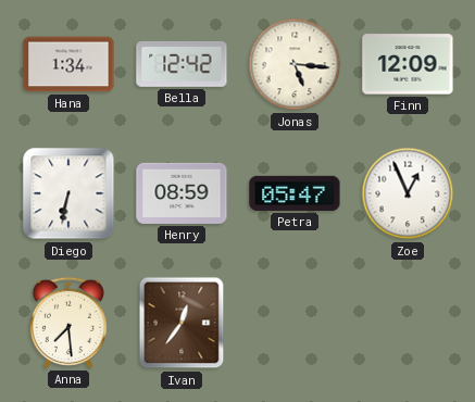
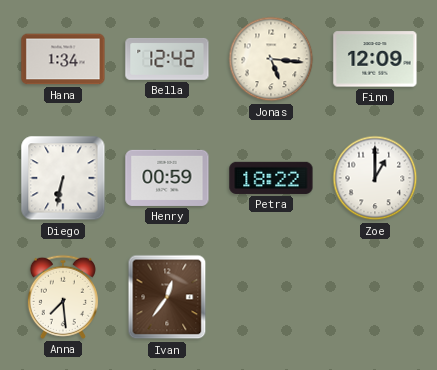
Henry: 08:59 -> 00:59 (167, 178)
Petra: 05:47 -> 18:22 (271, 178)
Zoe: 12:56 -> 1:00 (375, 178)
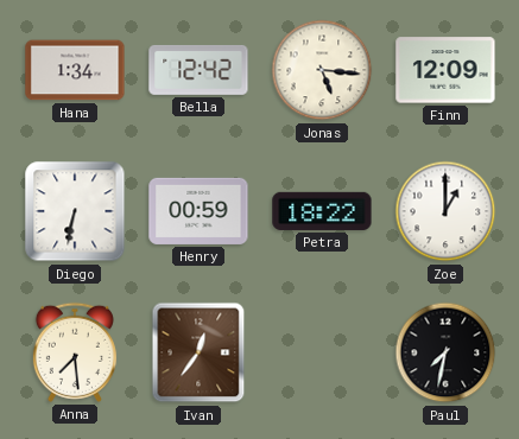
Paul: none -> 7:32 (445, 352)
